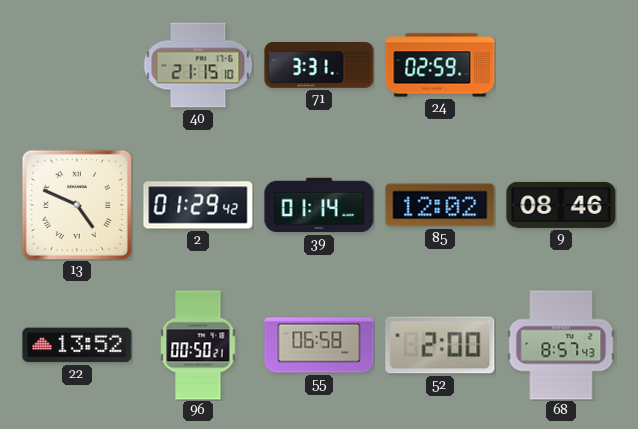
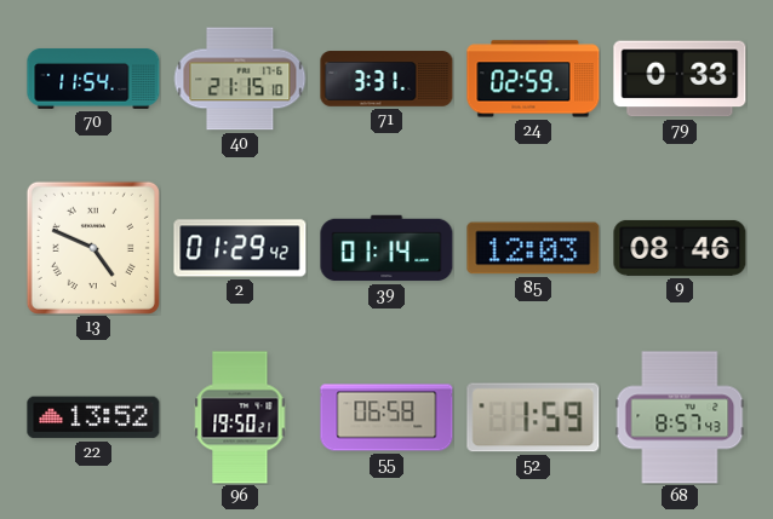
70: none -> 11:54 (93, 79)
79: none -> 0:33 (680, 79)
85: 12:02 -> 12:03 (533, 248)
96: 00:50 -> 19:50 (240, 417)
52: 2:00 -> 1:59 (533, 417)
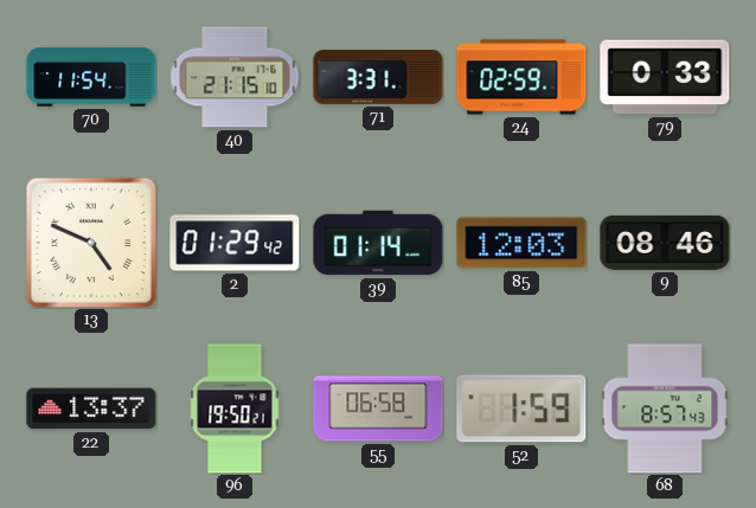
22: 13:52 -> 13:37 (91, 409)
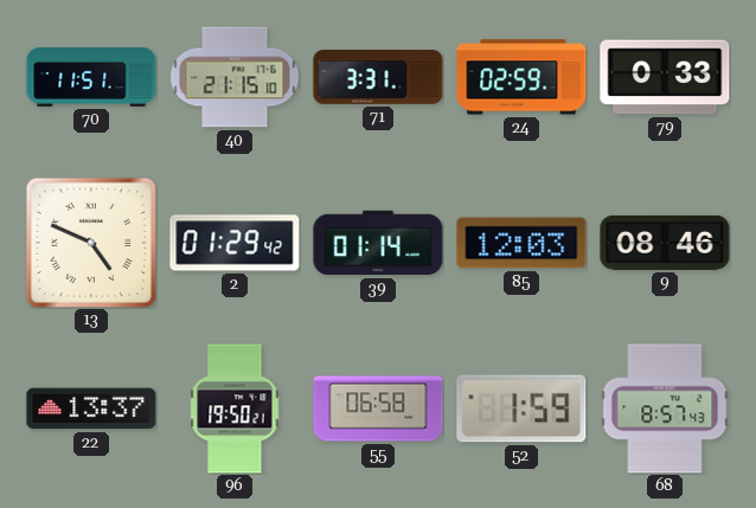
70: 11:54 -> 11:51 (91, 77)
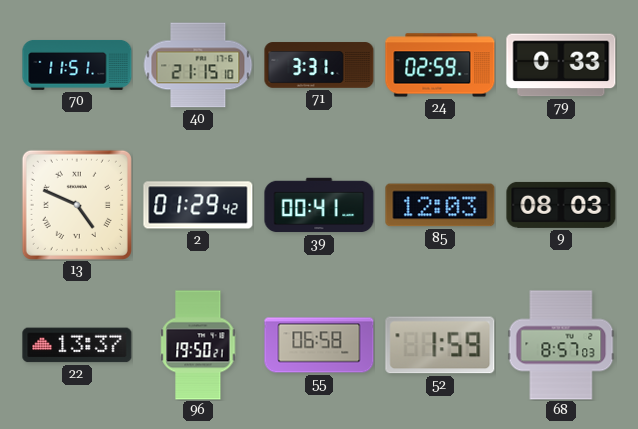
39: 01:14 -> 00:41 (319, 205)
9: 08:46 -> 08:03 (561, 205)
68: 8:57:43 -> 8:57:03 (561, 345)
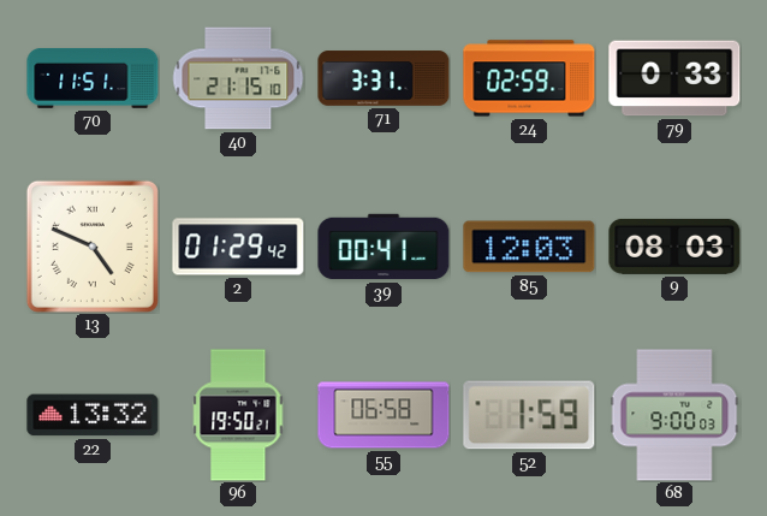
22: 13:37 -> 13:32 (93, 415)
68: 8:57 -> 9:00 (674, 415)
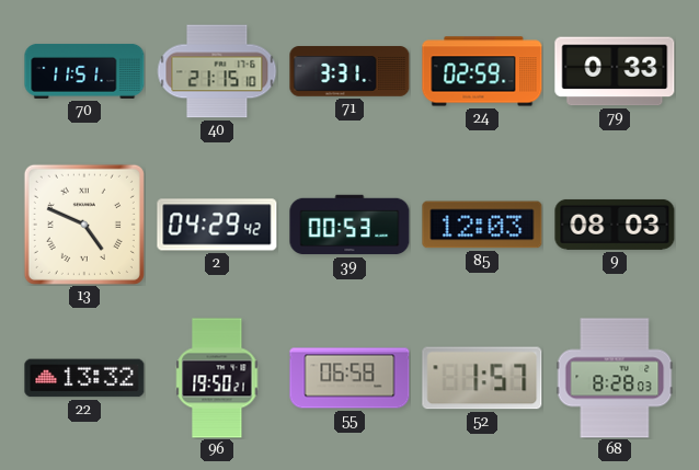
2: 01:29 -> 04:29 (217, 225)
39: 00:41 -> 00:53 (349, 225)
52: 1:59 -> 1:57 (482, 378)
68: 9:00 -> 8:28 (615, 378)
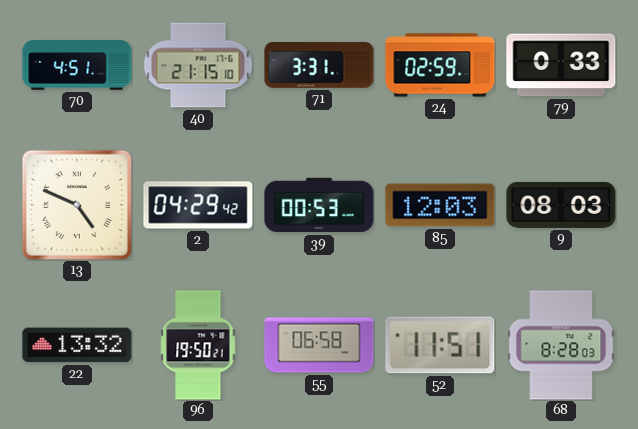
70: 11:51 -> 4:51 (77, 65)
52: 1:57 -> 11:51 (440, 345)
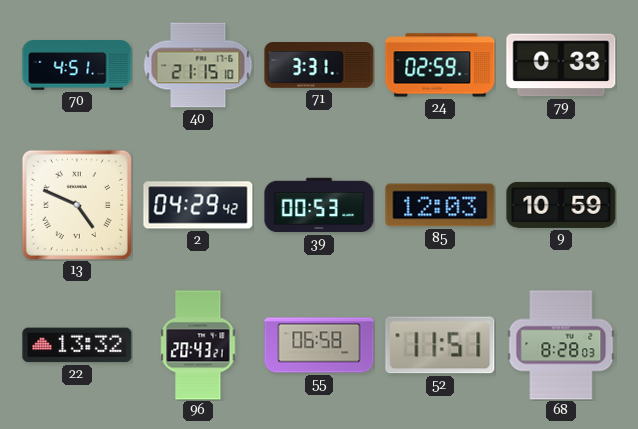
9: 08:03 -> 10:59 (561, 205)
96: 19:50 -> 20:43 (198, 345)
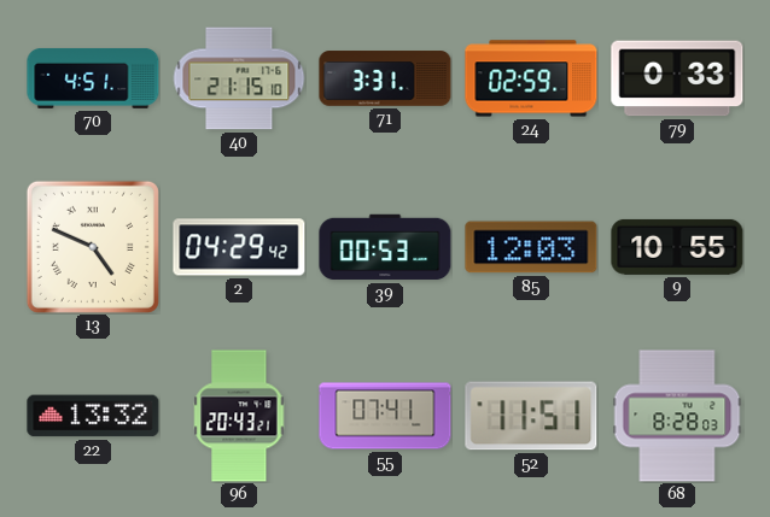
9: 10:59 -> 10:55 (677, 247)
55: 06:58 -> 07:41 (385, 416)
